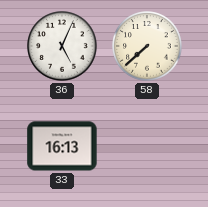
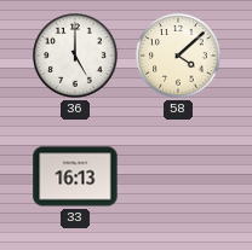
36: 5:04 -> 5:00 (75, 56)
58: 7:38 -> 4:08 (178, 56)
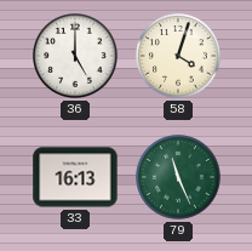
58: 4:08 -> 4:03 (178, 56)
79: none -> 11:26 (178, 177)
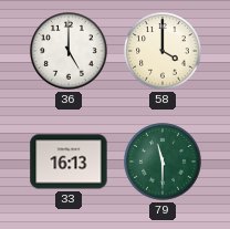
58: 4:03 -> 4:00 (163, 51)
79: 11:26 -> 11:30 (163, 162)
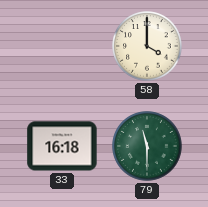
36: 5:00 -> none (69, 51)
33: 16:13 -> 16:18 (62, 146)
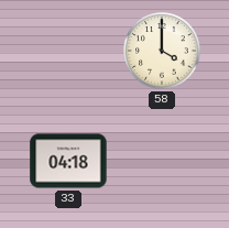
33: 16:18 -> 04:18 (68, 161)
79: 11:30 -> none (147, 146)
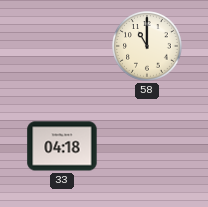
58: 4:00 -> 11:00 (147, 46)
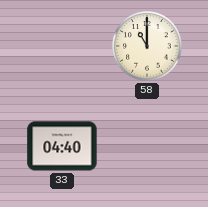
33: 04:18 -> 04:40 (62, 146)
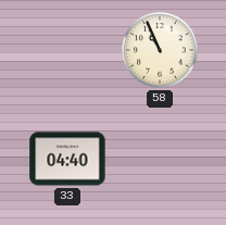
58: 11:00 -> 10:56 (160, 50)
